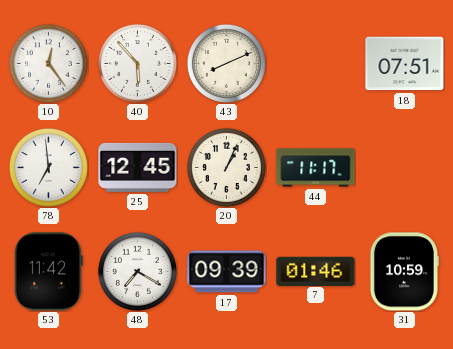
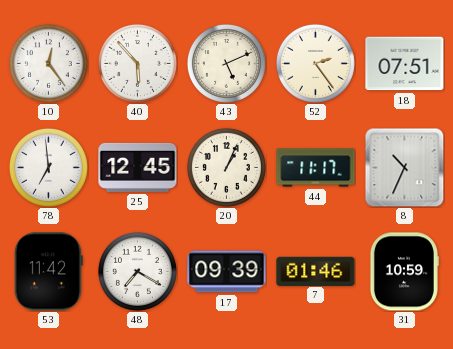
43: 8:11 -> 5:11 (226, 63)
52: none -> 2:24 (315, 63)
8: none -> 10:34 (404, 167)
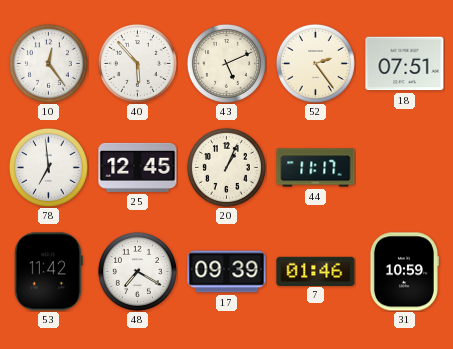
8: 10:34 -> none (404, 167)
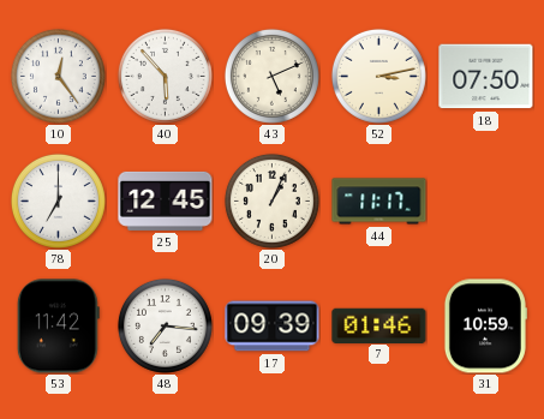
52: 2:24 -> 3:13 (378, 76)
18: 07:51 -> 07:50 (486, 77)
78: 6:59 -> 7:00 (58, 200)
48: 7:20 -> 7:16 (165, 325)
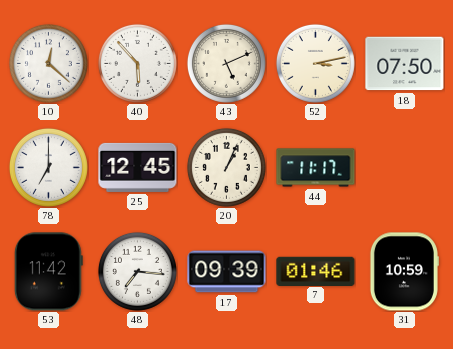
10: 12:24 -> 12:22 (48, 63)
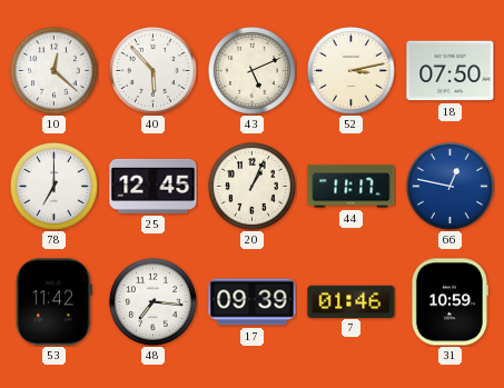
66: none -> 12:47 (449, 186)
